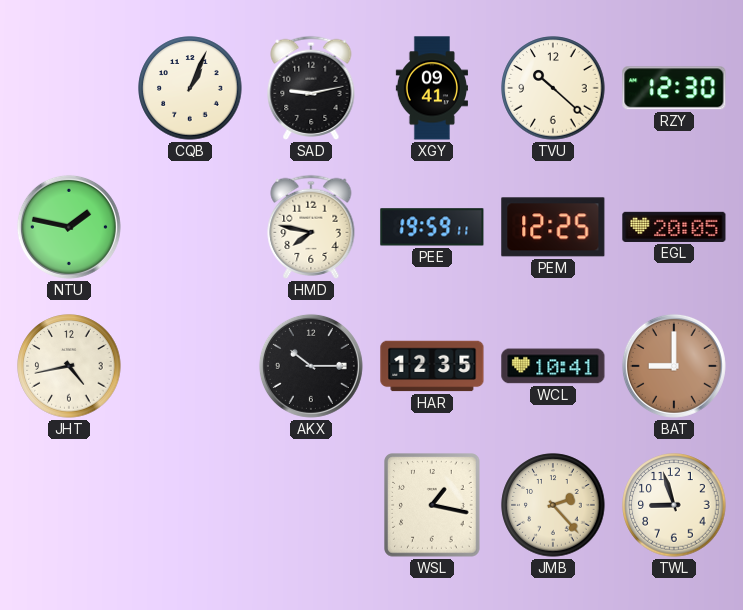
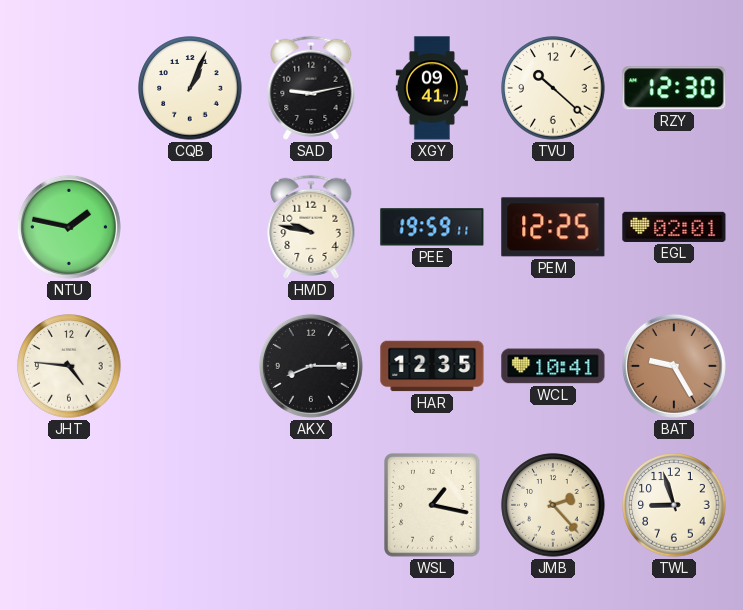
HMD: 7:47 -> 9:47 (311, 227)
EGL: 20:05 -> 02:01 (674, 227)
JHT: 4:43 -> 4:46 (69, 366)
AKX: 10:15 -> 8:15 (311, 366)
BAT: 9:00 -> 9:25 (674, 366)
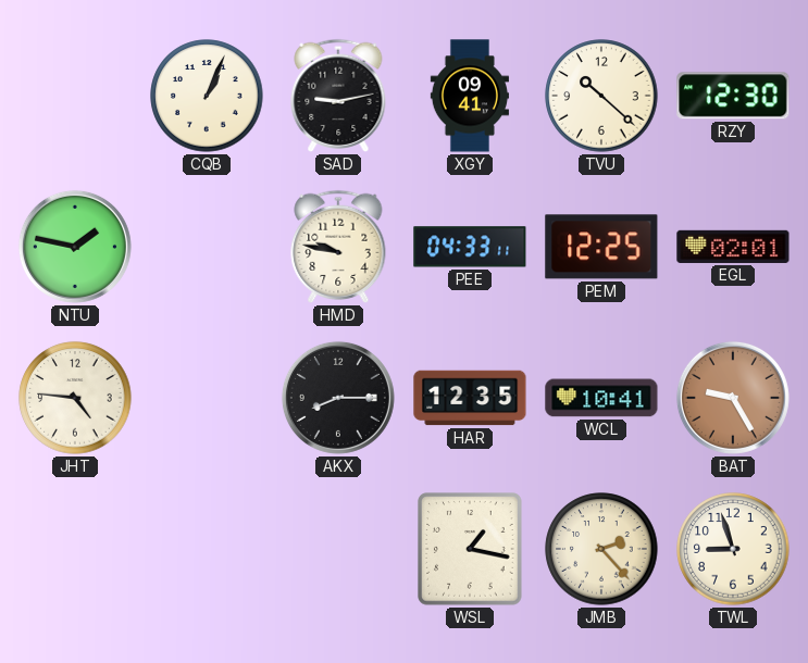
PEE: 19:59 -> 04:33 (470, 247)
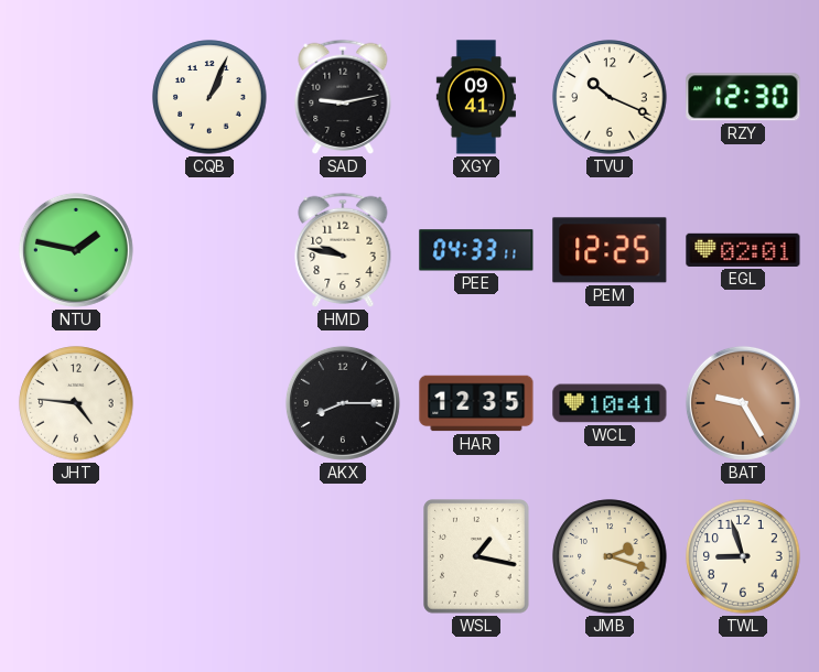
TVU: 10:22 -> 10:19 (610, 97)
JMB: 2:23 -> 2:18 (610, 556)
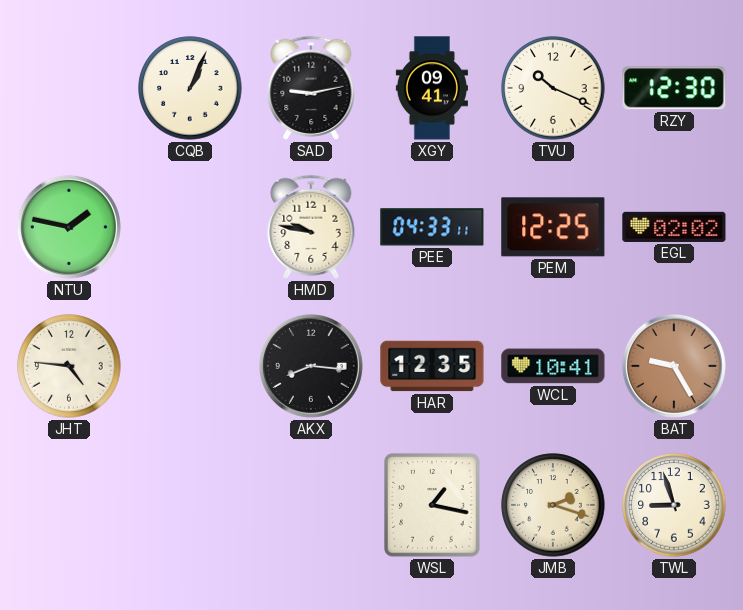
EGL: 02:01 -> 02:02 (674, 227)
AKX: 8:15 -> 8:16 (311, 366)
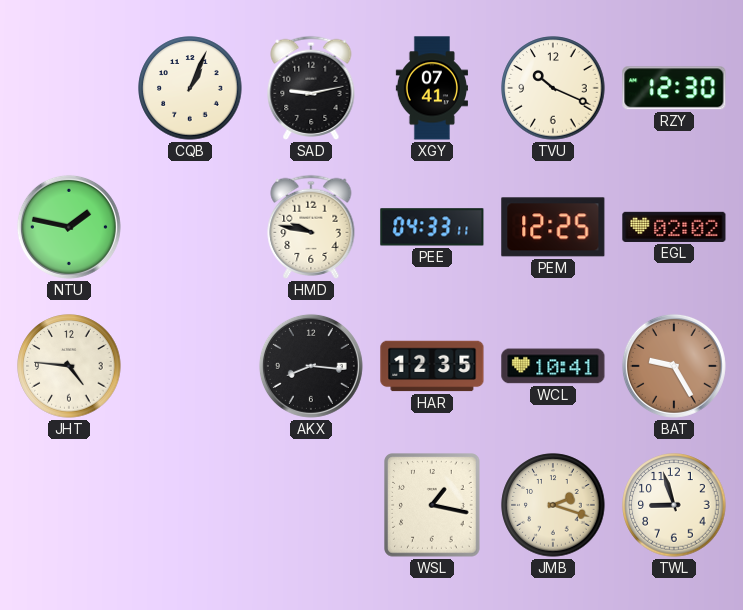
XGY: 09:41 -> 07:41 (432, 88)
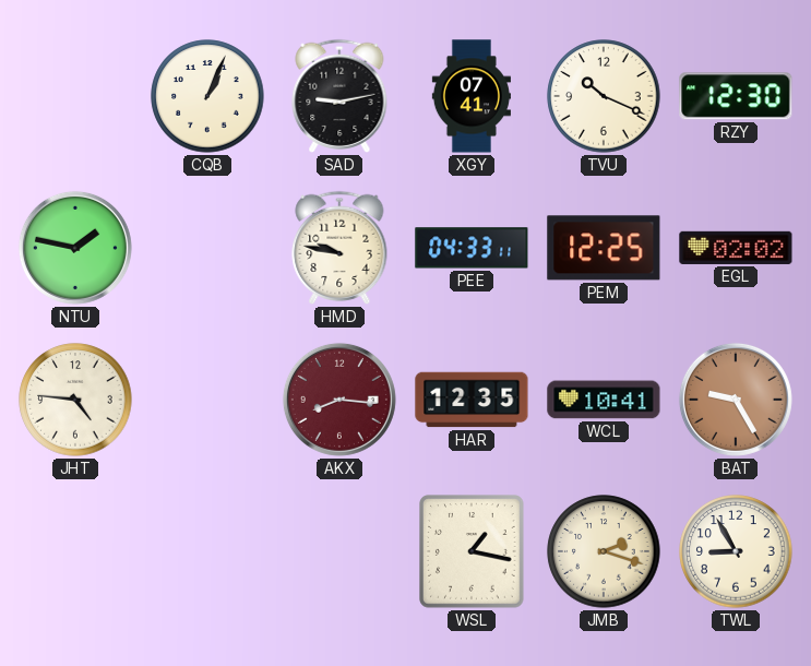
AKX dial: black -> burgundy (339, 400)
TWL: 8:57 -> 8:55 (736, 551)
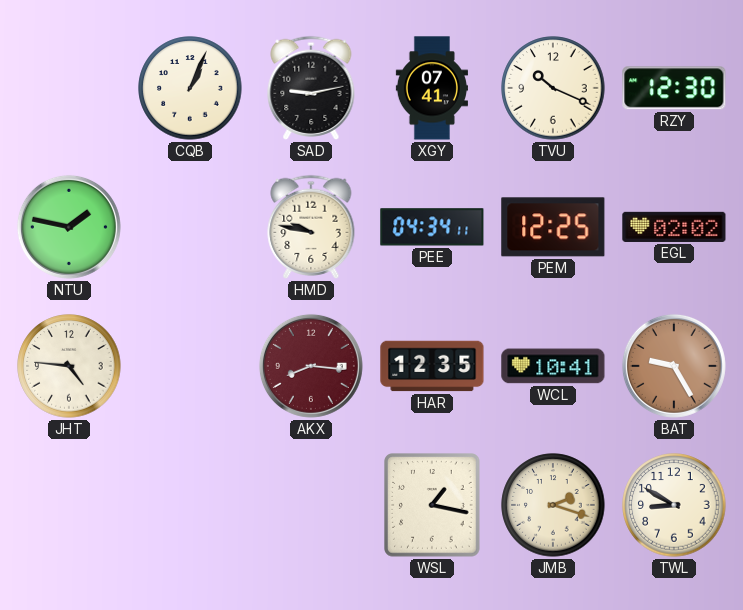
PEE: 04:33 -> 04:34 (432, 227)
TWL: 8:55 -> 8:50 (674, 505)
